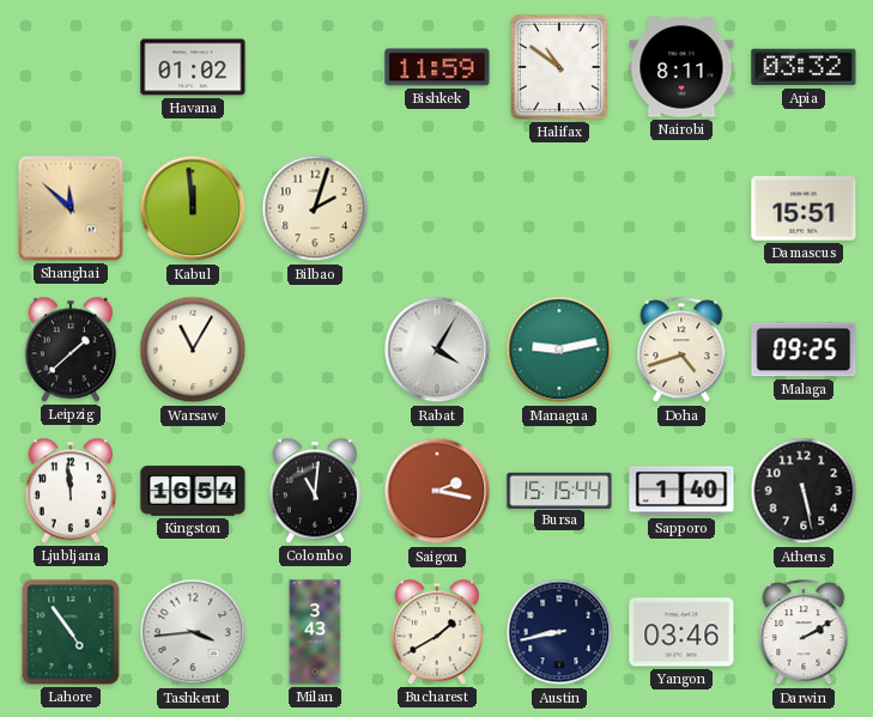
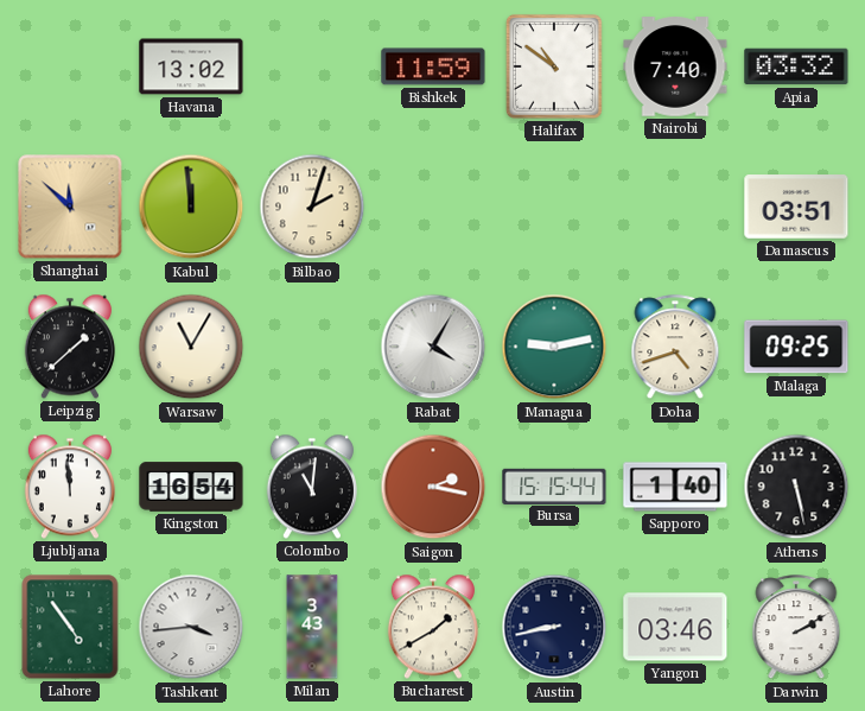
Havana: 01:02 -> 13:02 (191, 66)
Nairobi: 8:11 -> 7:40 (675, 66)
Damascus: 15:51 -> 03:51 (796, 207)
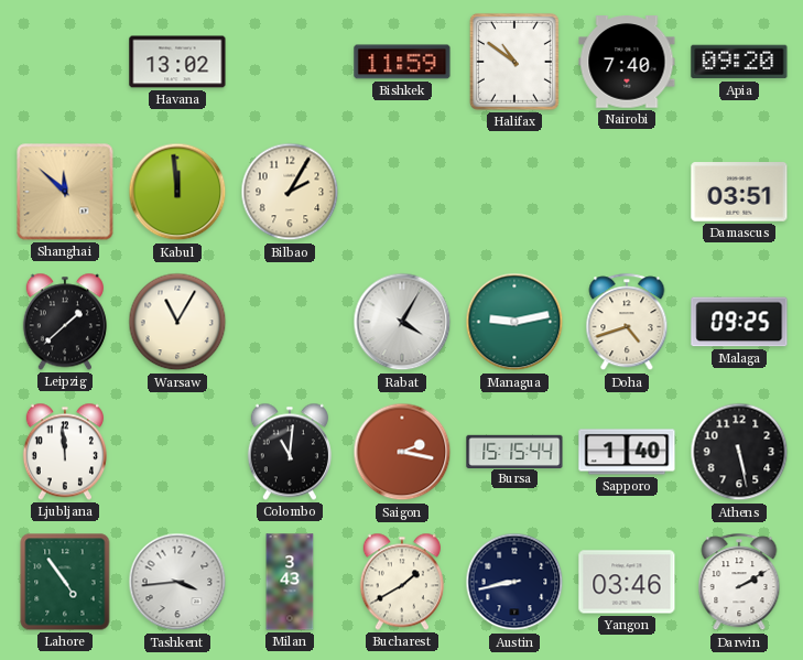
Apia: 03:32 -> 09:20 (739, 62)
Bilbao: 2:03 -> 2:05 (290, 192)
Kingston: 16:54 -> none (191, 487)
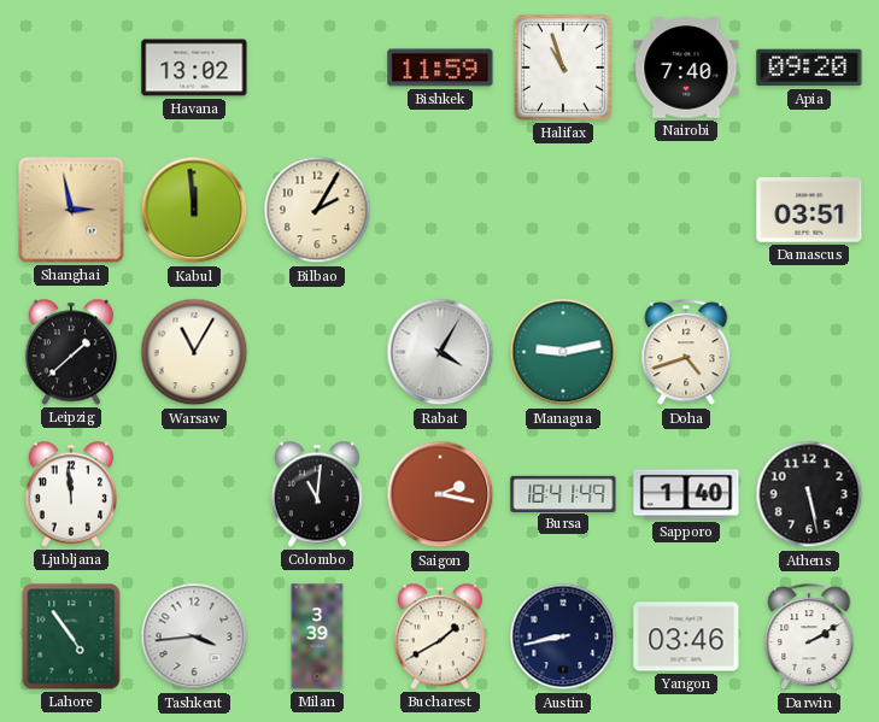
Halifax: 10:51 -> 10:57 (563, 67)
Shanghai: 11:52 -> 2:58 (71, 210)
Malaga: 09:25 -> none (739, 322)
Bursa: 15:15 -> 18:41 (563, 493)
Milan: 3:43 -> 3:39 (317, 636)
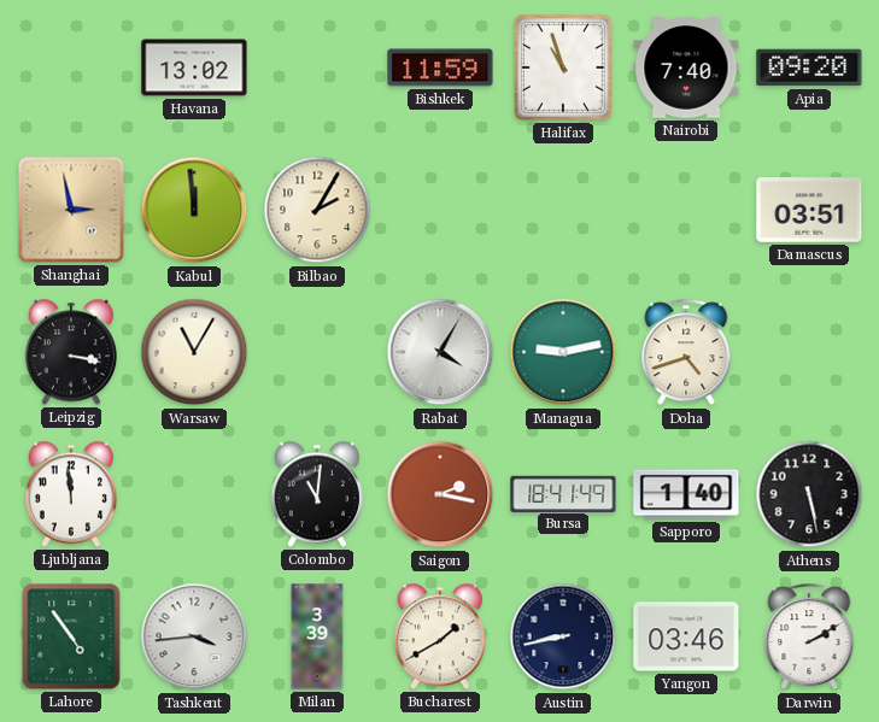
Leipzig: 1:38 -> 3:17 (71, 352)
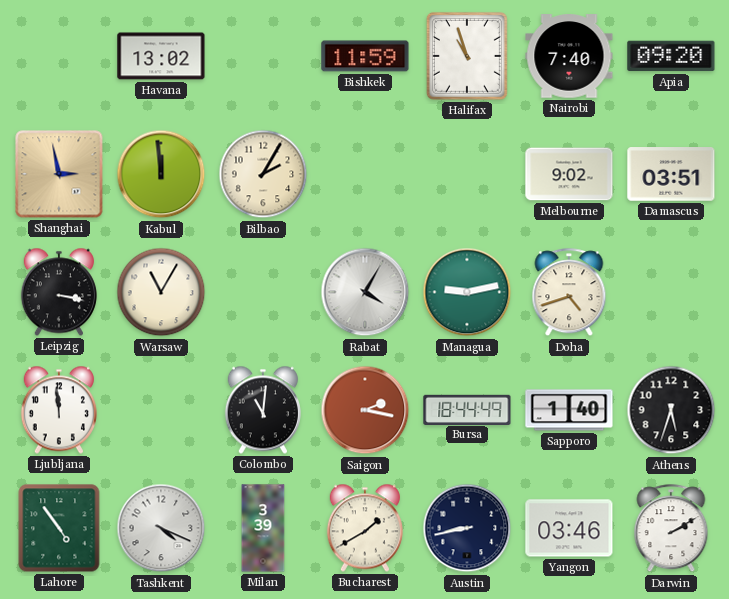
Melbourne: none -> 9:02 (569, 174)
Bursa: 18:41 -> 18:44 (467, 409)
Athens: 5:28 -> 5:33 (671, 410)
Tashkent: 3:44 -> 4:19 (161, 528)
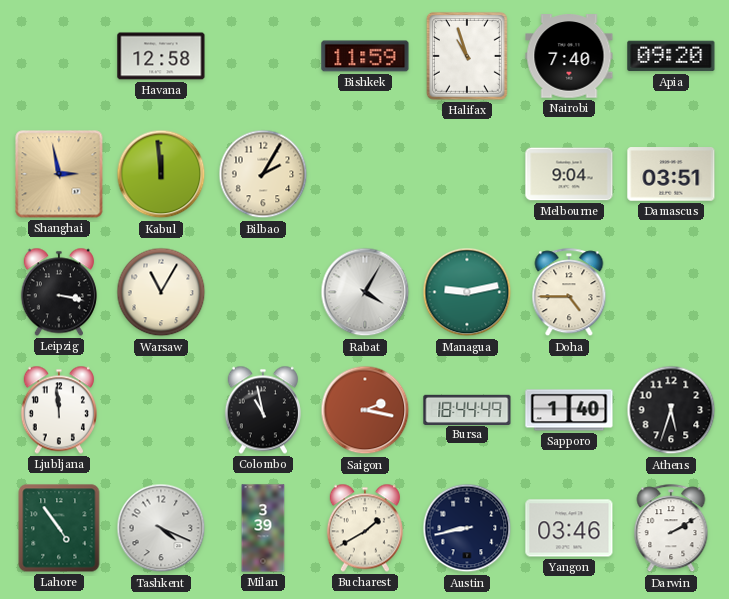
Havana: 13:02 -> 12:58 (161, 56)
Melbourne: 9:02 -> 9:04 (569, 174)
Doha: 4:42 -> 4:45 (569, 293)
Colombo: 11:01 -> 10:58 (263, 410)
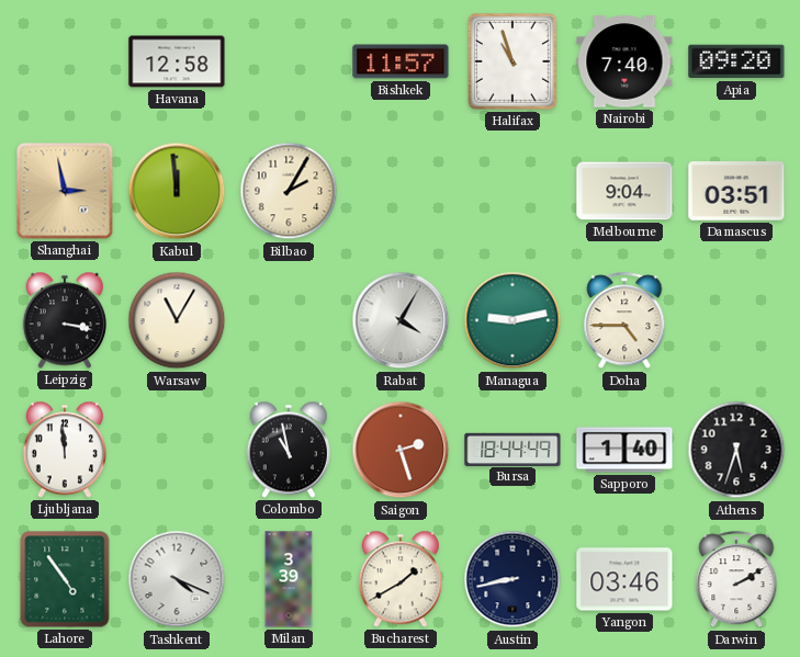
Bishkek: 11:59 -> 11:57 (401, 61)
Saigon: 2:17 -> 2:27 (401, 450)
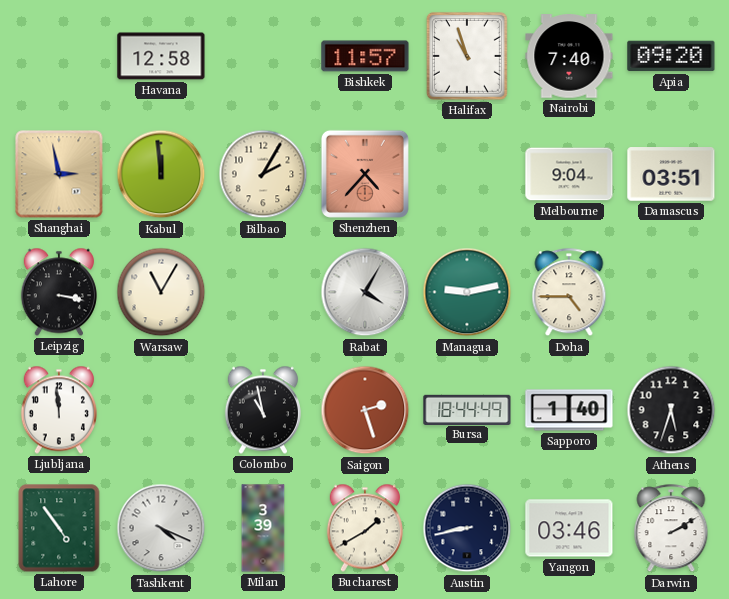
Shenzhen: none -> 4:37 (365, 174)
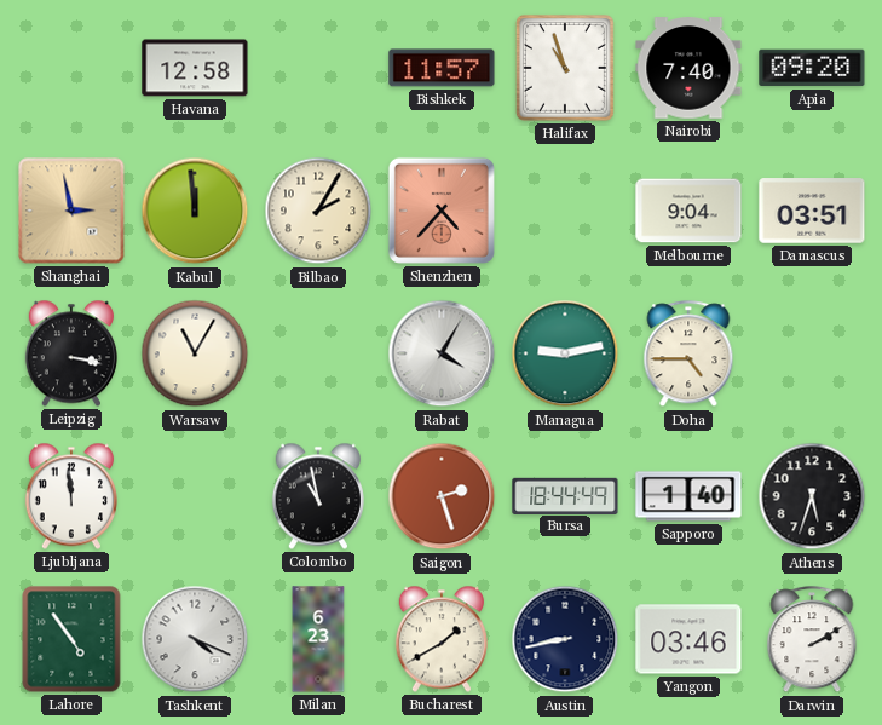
Milan: 3:39 -> 6:23 (318, 639)
